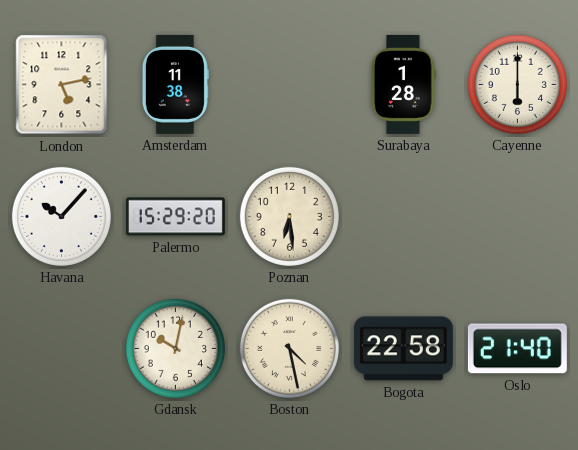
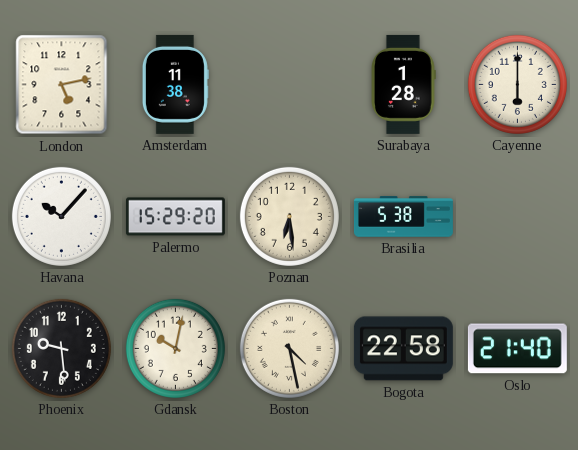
Brasilia: none -> 5:38 (403, 217)
Phoenix: none -> 9:29 (61, 348)
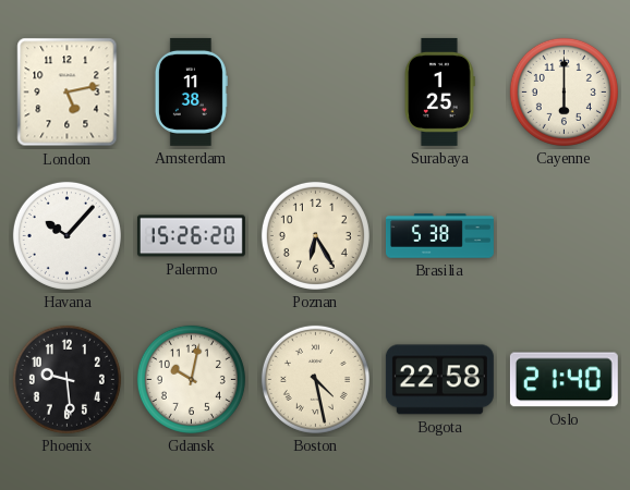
Surabaya: 1:28 -> 1:25 (440, 91)
Palermo: 15:29 -> 15:26 (191, 236)
Poznan: 6:29 -> 6:25 (315, 235)
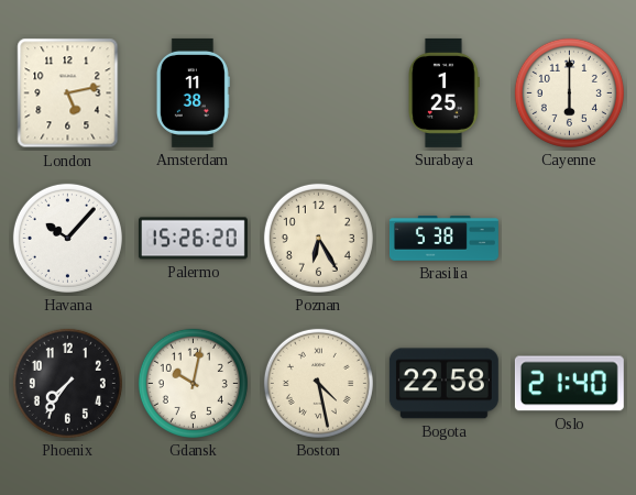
Phoenix: 9:29 -> 7:36 (67, 383)
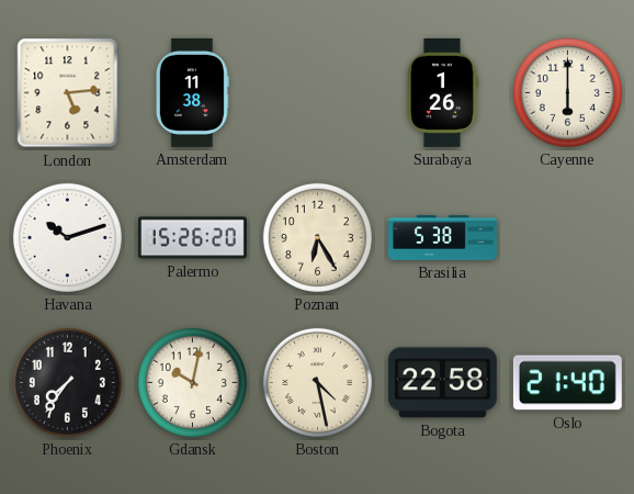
London: 5:13 -> 5:14 (68, 93)
Surabaya: 1:25 -> 1:26 (443, 92)
Havana: 10:07 -> 10:12 (67, 237)
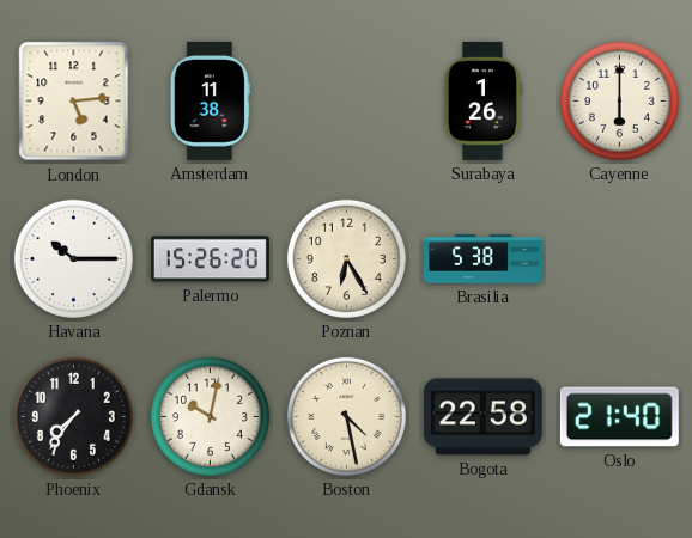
Havana: 10:12 -> 10:15 (73, 258)
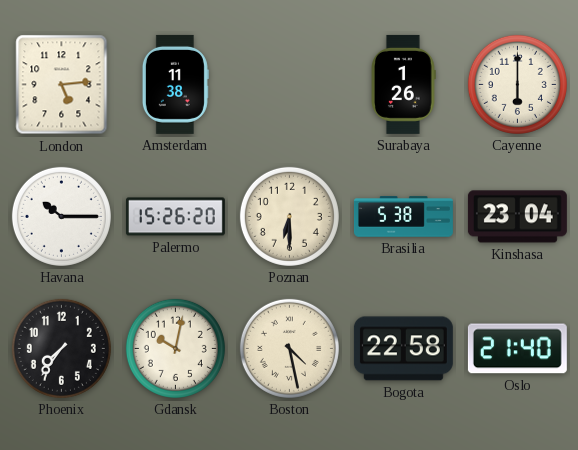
Poznan: 6:25 -> 6:30 (289, 216)
Kinshasa: none -> 23:04 (517, 217)
